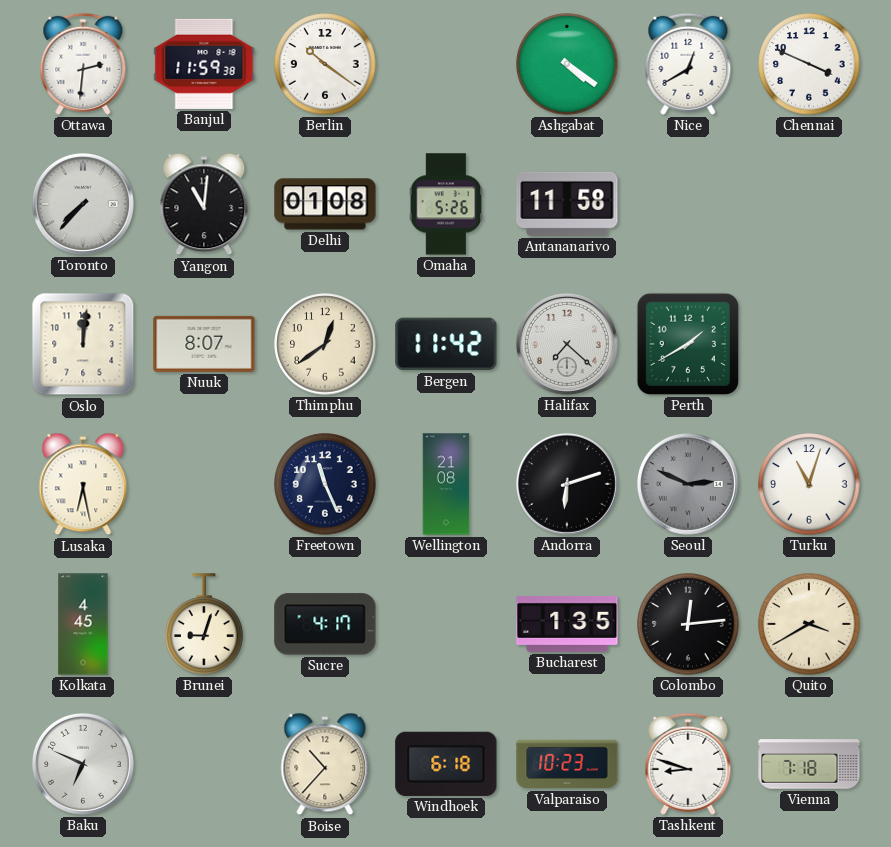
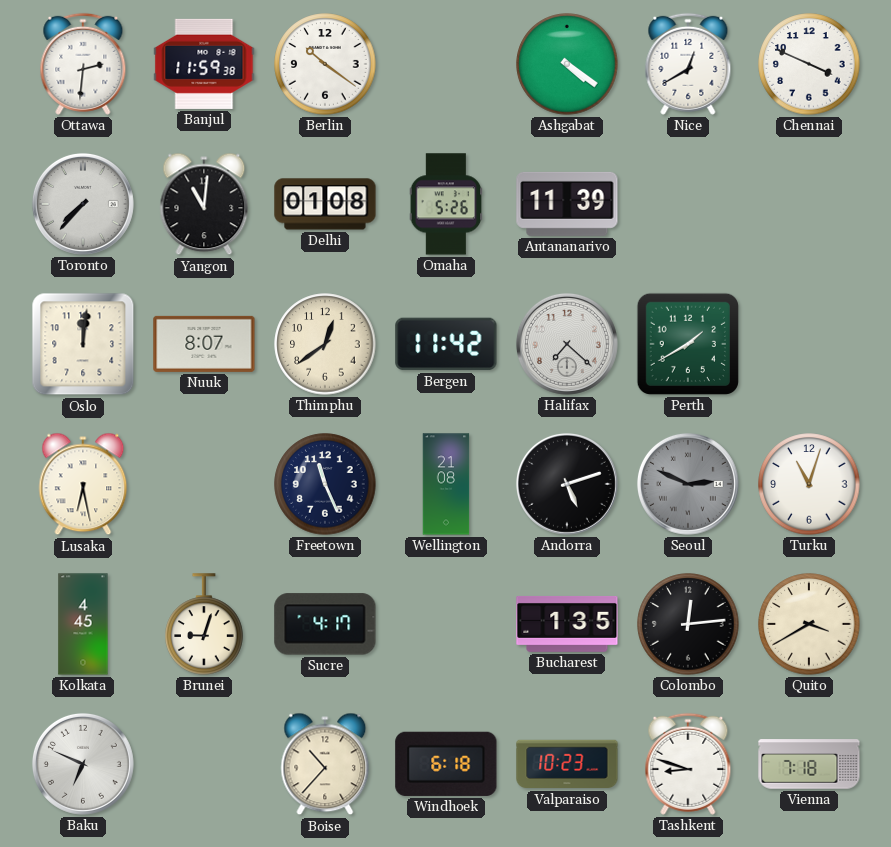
Antananarivo: 11:58 -> 11:39 (567, 204)
Andorra: 6:12 -> 5:12 (567, 484)
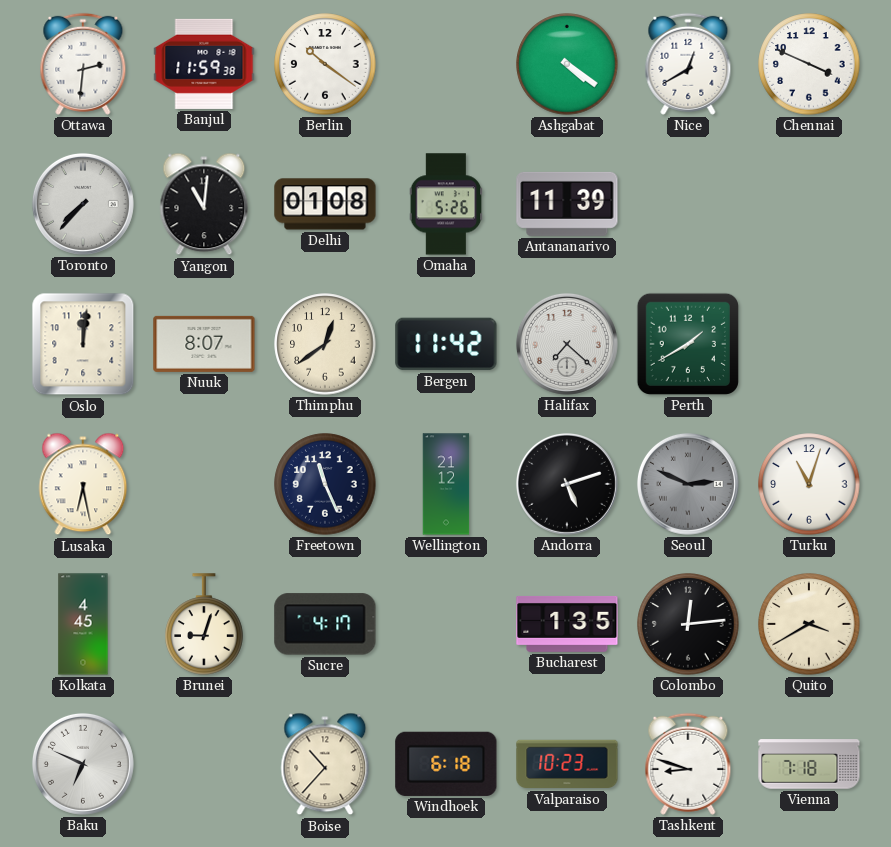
Wellington: 21:08 -> 21:12 (446, 484)
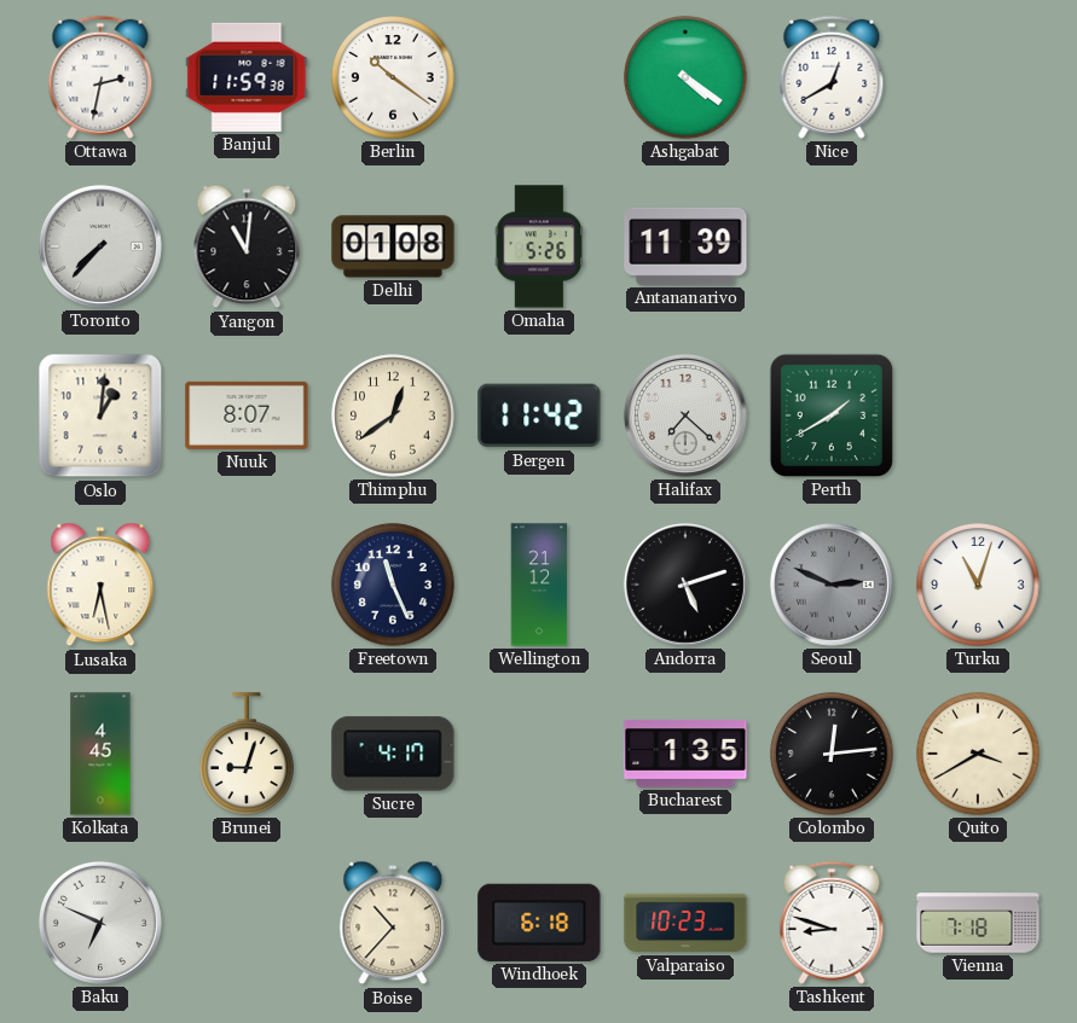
Ottawa: 2:31 -> 2:32 (100, 77)
Chennai: 3:49 -> none (809, 64)
Oslo: 12:01 -> 1:01 (100, 415)
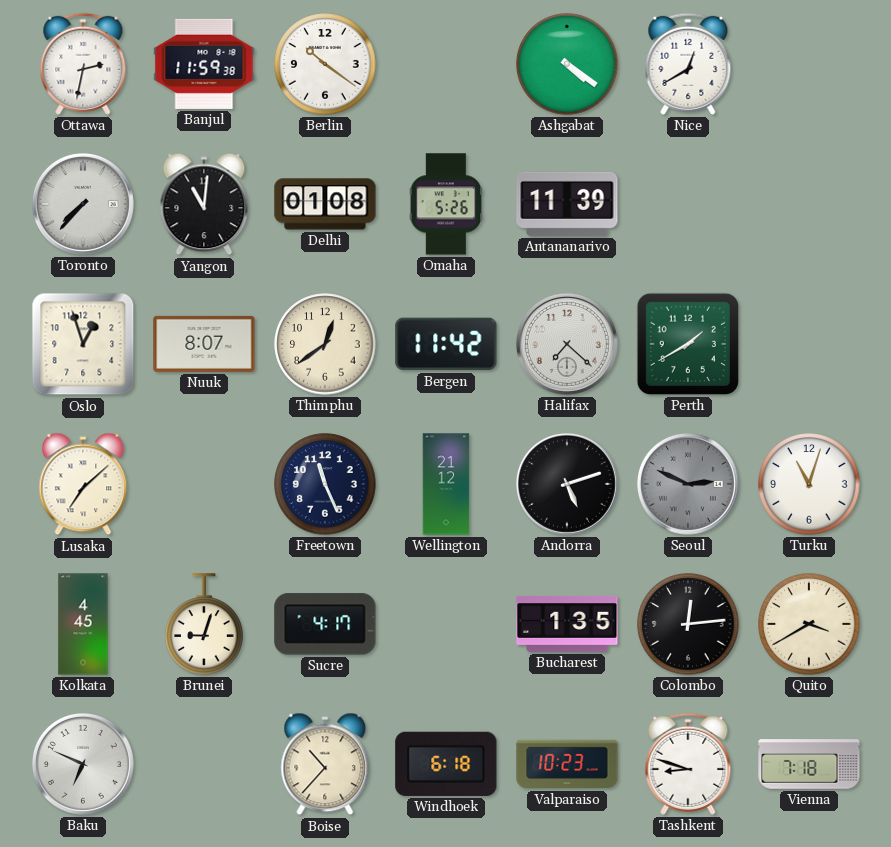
Oslo: 1:01 -> 12:57 (83, 344)
Lusaka: 6:28 -> 7:08 (83, 484)
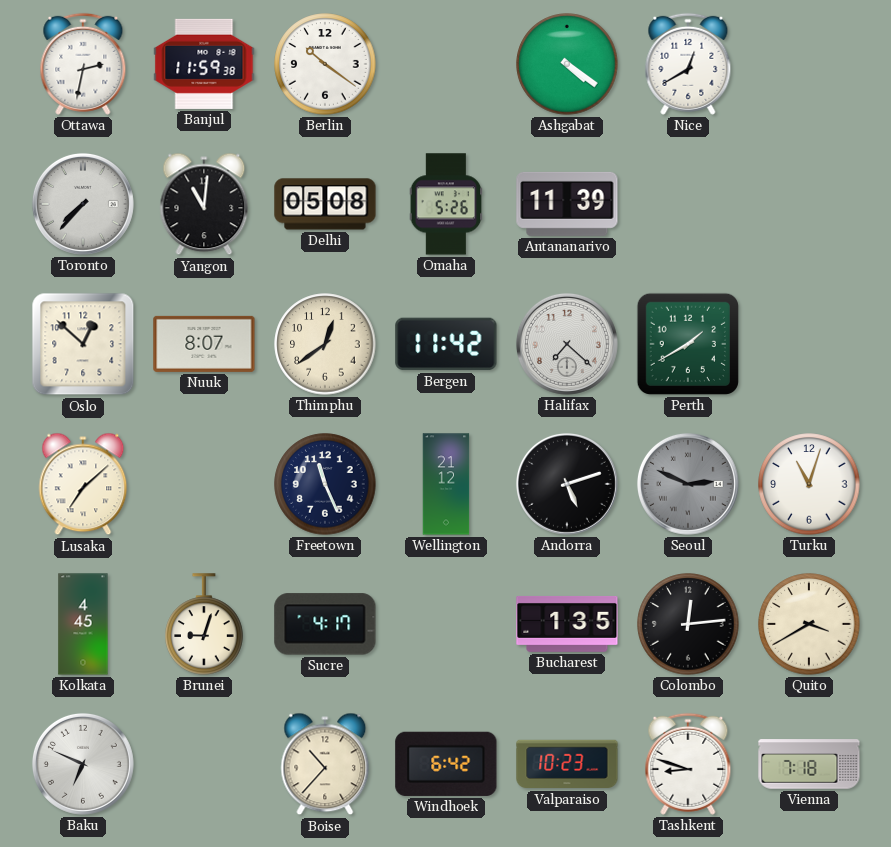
Delhi: 01:08 -> 05:08 (325, 204)
Oslo: 12:57 -> 12:52 (83, 344)
Windhoek: 6:18 -> 6:42 (446, 764)
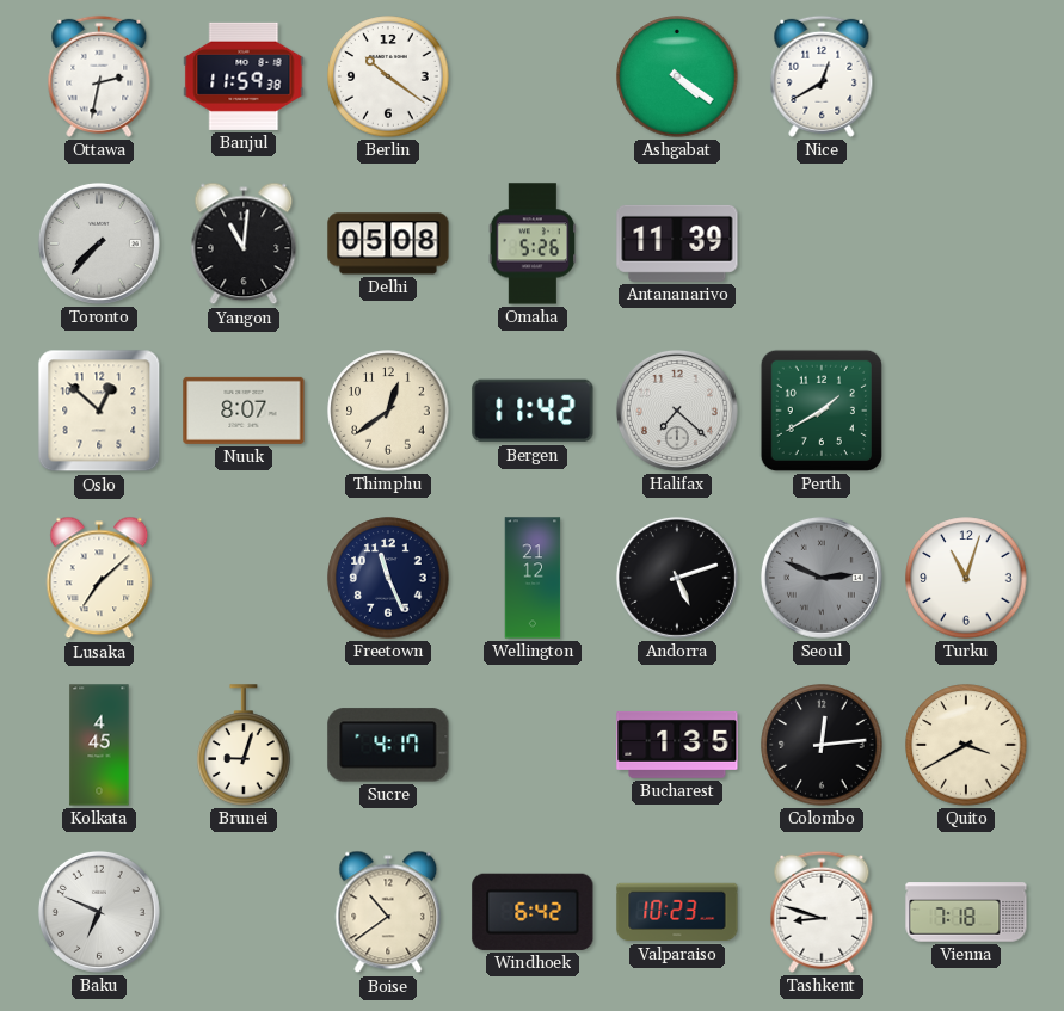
Boise: 10:37 -> 10:39 (388, 912)
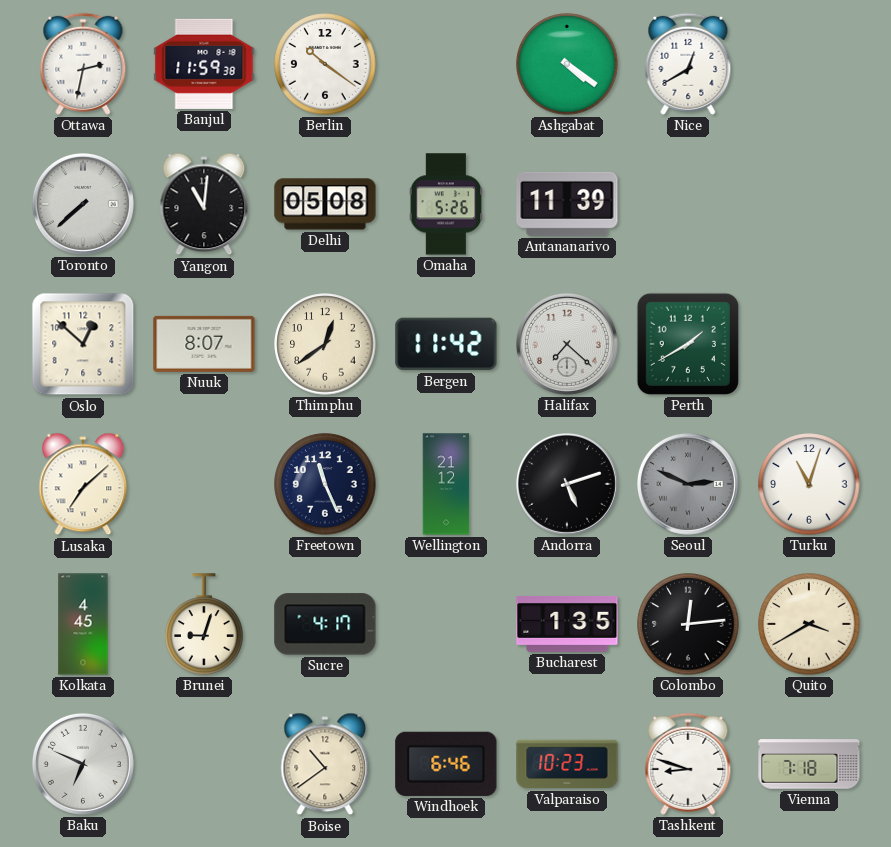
Toronto: 7:37 -> 7:38 (83, 204)
Windhoek: 6:42 -> 6:46 (446, 764)
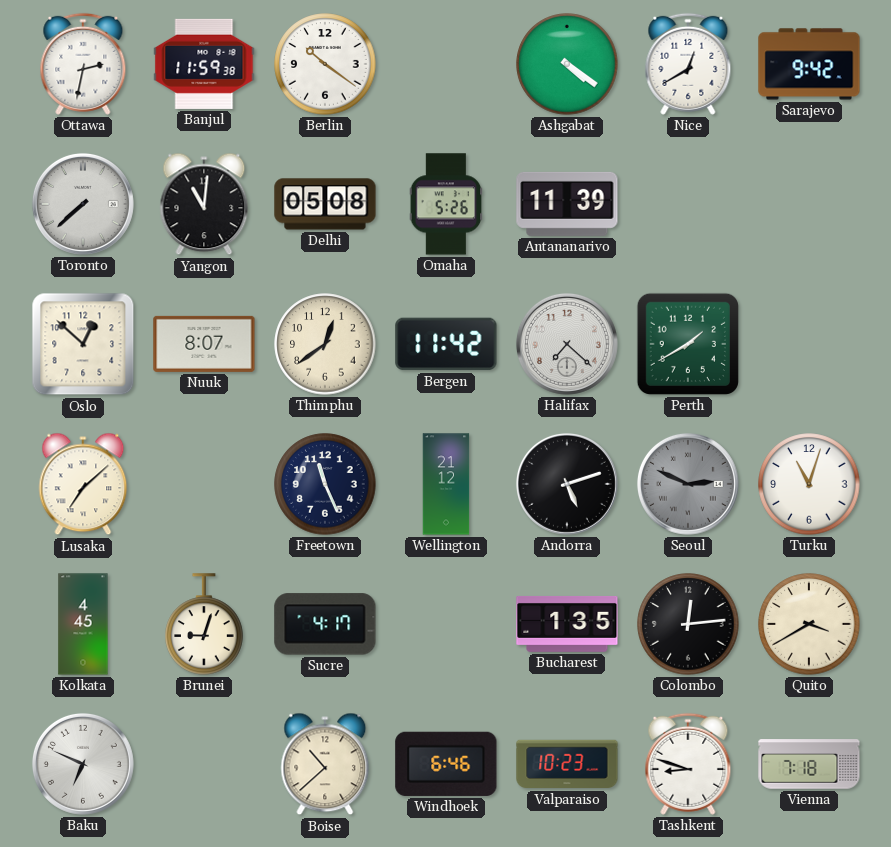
Sarajevo: none -> 9:42 (809, 64)
Boise: 10:39 -> 10:38 (325, 764)
